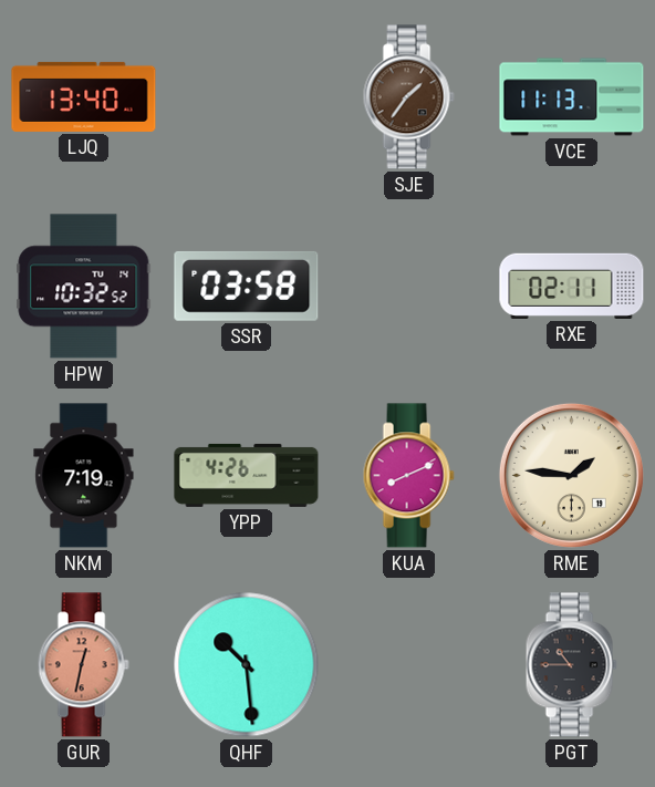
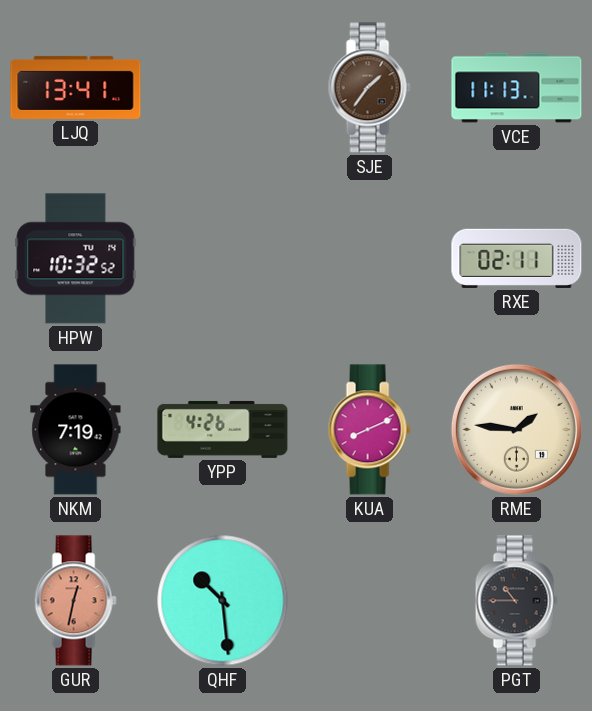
LJQ: 13:40 -> 13:41 (76, 87)
SSR: 03:58 -> none (247, 286)
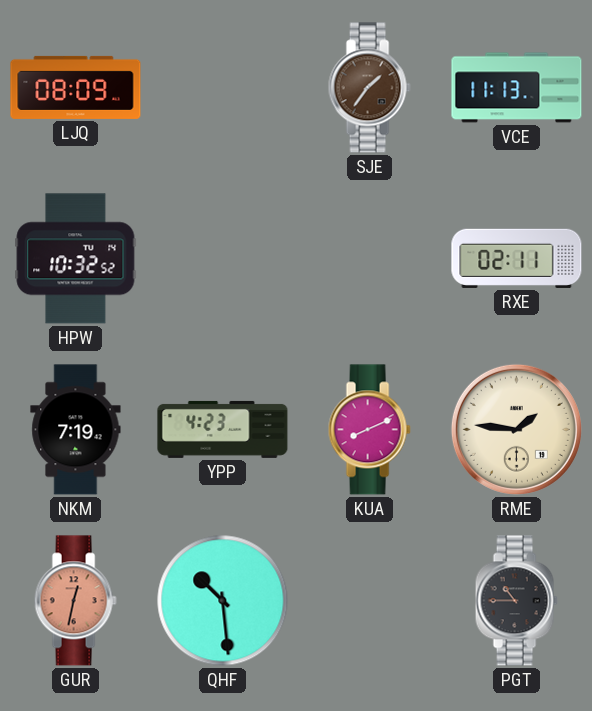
LJQ: 13:41 -> 08:09 (76, 87)
YPP: 4:26 -> 4:23 (223, 429)
